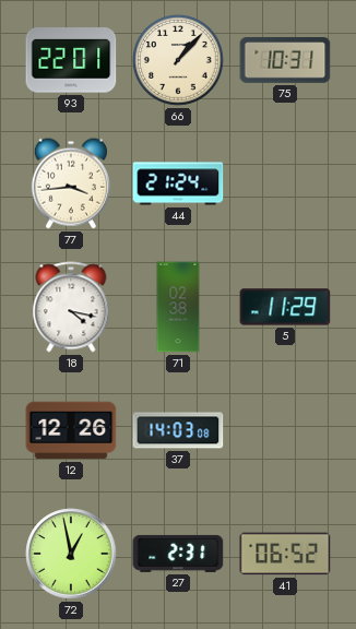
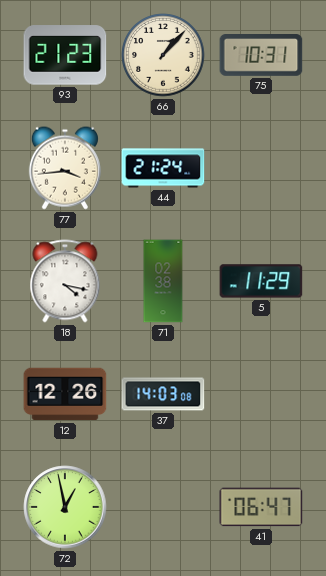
93: 22:01 -> 21:23 (65, 55)
27: 2:31 -> none (178, 554)
41: 06:52 -> 06:47 (261, 507)
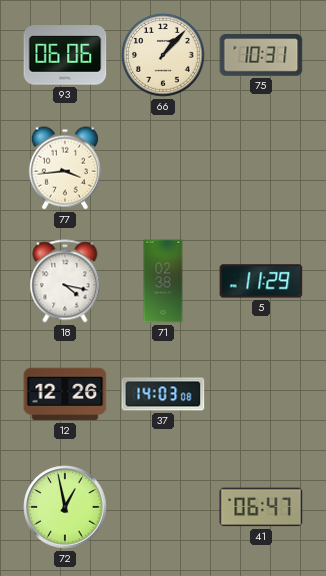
93: 21:23 -> 06:06 (65, 55)
44: 21:24 -> none (163, 168)
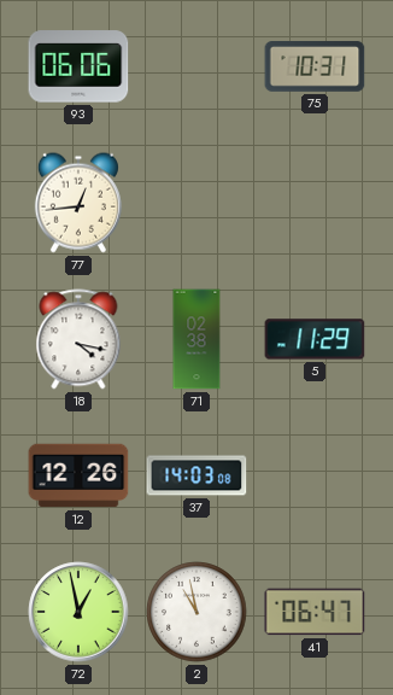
66: 1:07 -> none (163, 55)
77: 3:44 -> 12:44 (78, 203)
2: none -> 10:58 (196, 612)
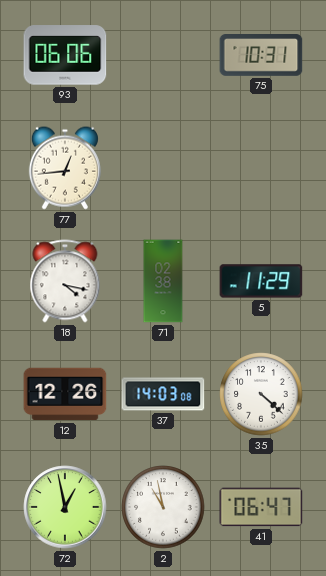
35: none -> 4:22 (261, 394)
